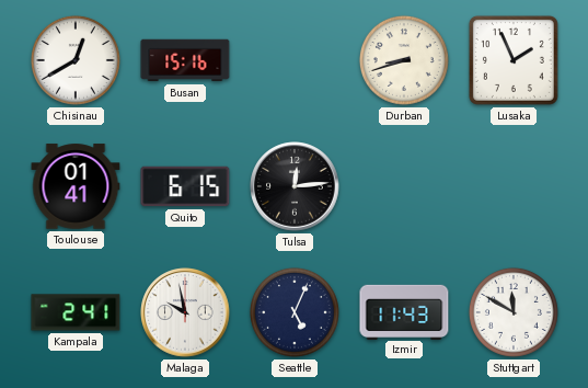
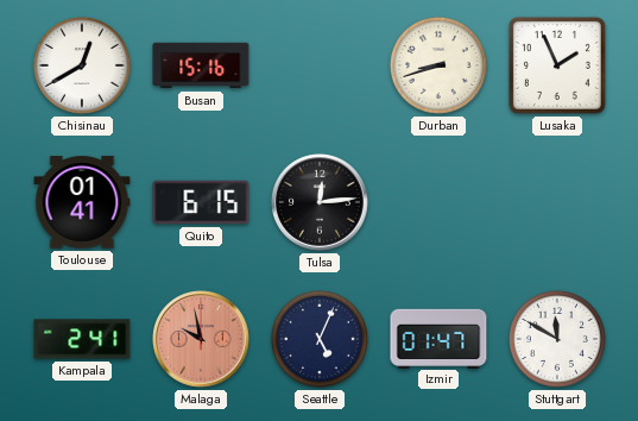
Malaga dial: white -> salmon (201, 339)
Izmir: 11:43 -> 01:47 (438, 338)
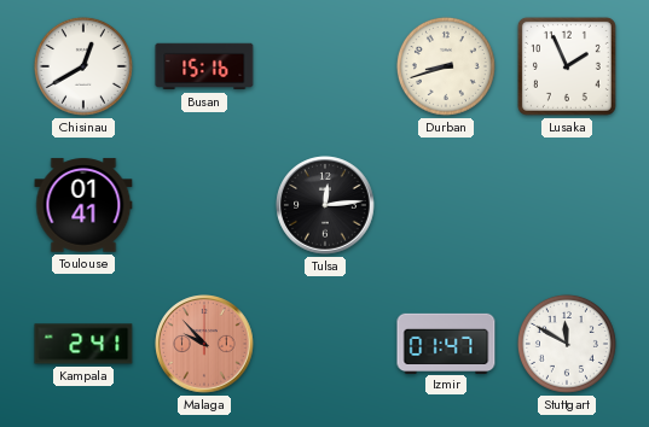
Quito: 6:15 -> none (201, 202)
Malaga: 9:58 -> 9:53 (204, 344)
Seattle: 5:04 -> none (320, 339)
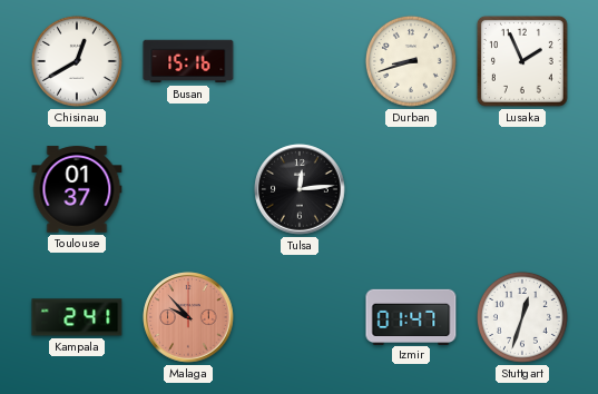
Toulouse: 01:41 -> 01:37 (77, 189)
Stuttgart: 11:50 -> 12:33 (522, 317)
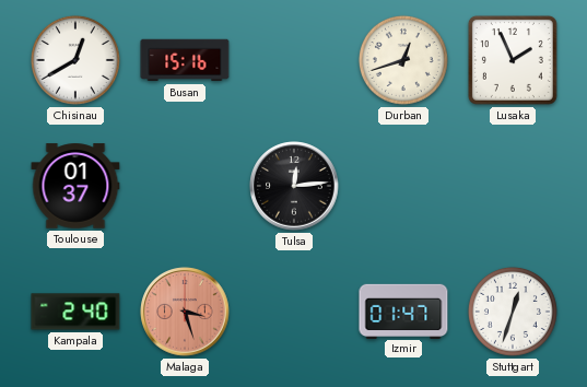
Durban: 8:42 -> 12:42 (403, 60)
Kampala: 2:41 -> 2:40 (75, 312)
Malaga: 9:53 -> 3:27 (185, 312)
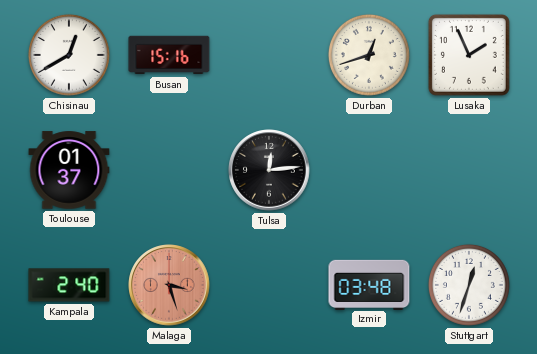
Izmir: 01:47 -> 03:48 (369, 284)
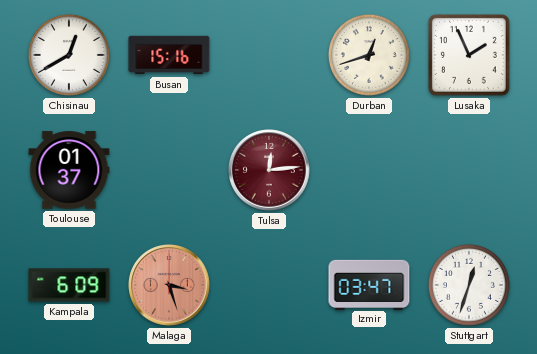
Tulsa dial: black -> burgundy (269, 170)
Kampala: 2:40 -> 6:09 (69, 285)
Izmir: 03:48 -> 03:47 (369, 284)
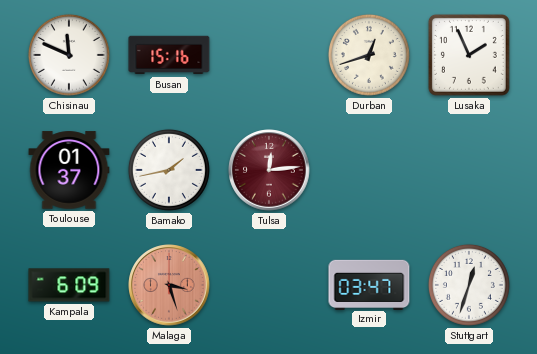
Chisinau: 12:40 -> 11:49 (69, 55)
Bamako: none -> 1:43 (169, 170)
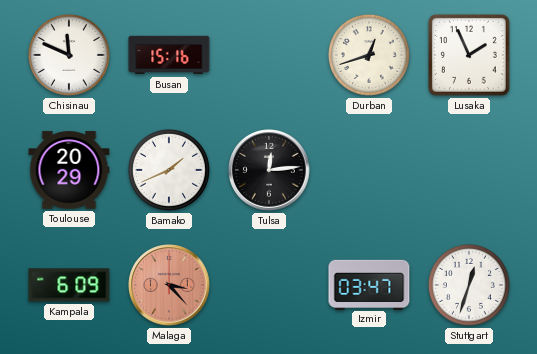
Toulouse: 01:37 -> 20:29 (69, 170)
Bamako: 1:43 -> 1:41 (169, 170)
Tulsa dial: burgundy -> black (269, 170)
Malaga: 3:27 -> 3:23 (169, 285)
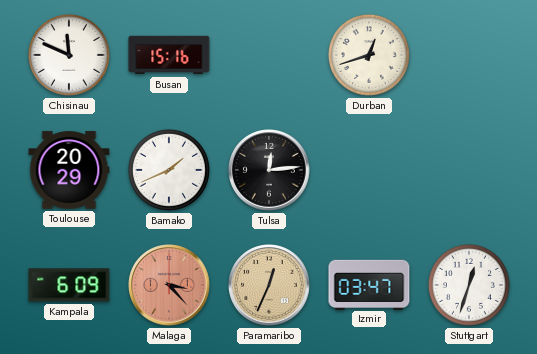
Lusaka: 1:56 -> none (469, 55)
Paramaribo: none -> 12:34 (269, 285)
